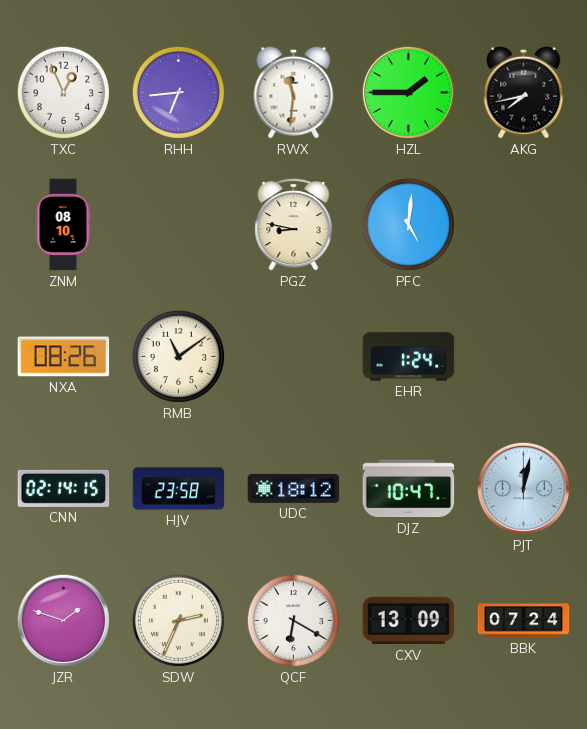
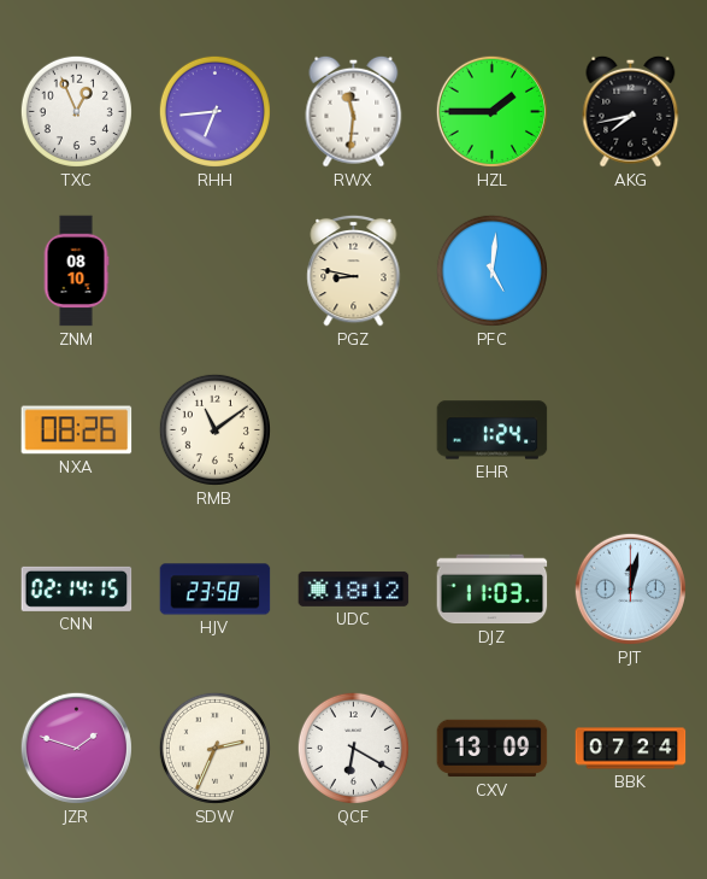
DJZ: 10:47 -> 11:03 (493, 590)
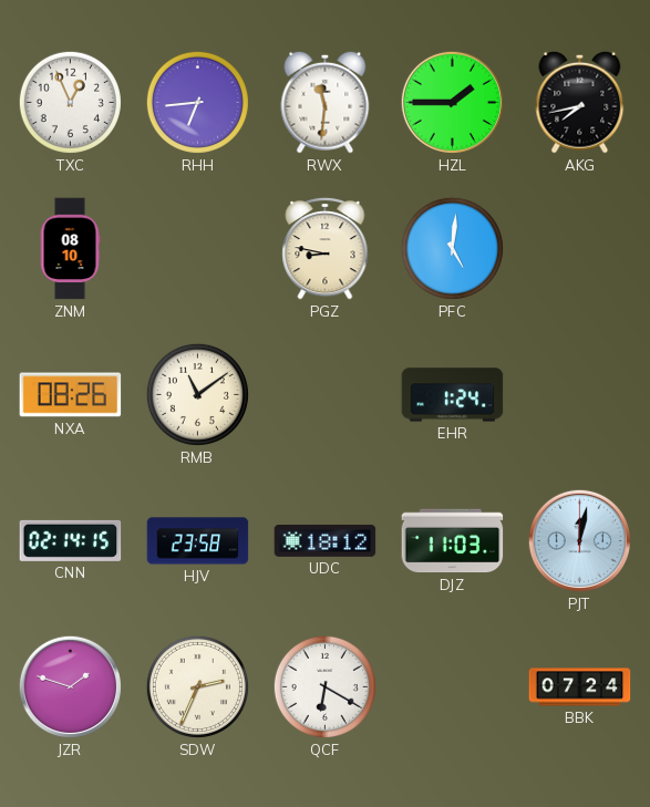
CXV: 13:09 -> none (493, 749)
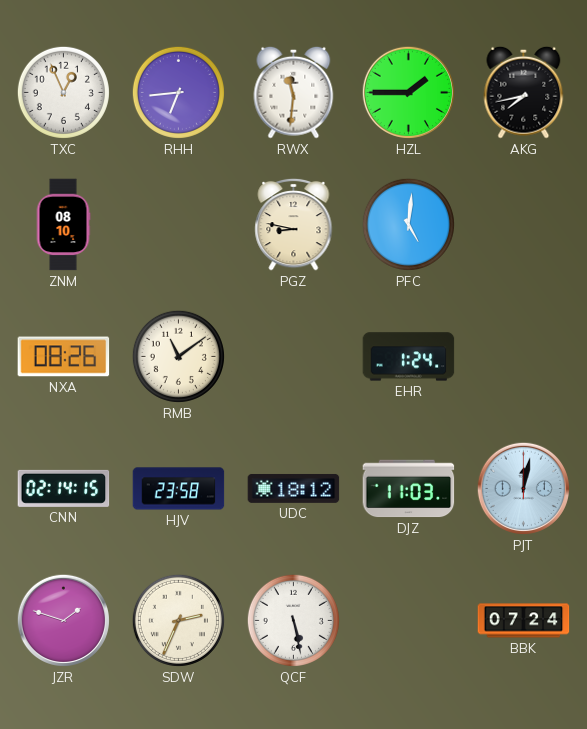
QCF: 6:20 -> 5:28 (293, 620)
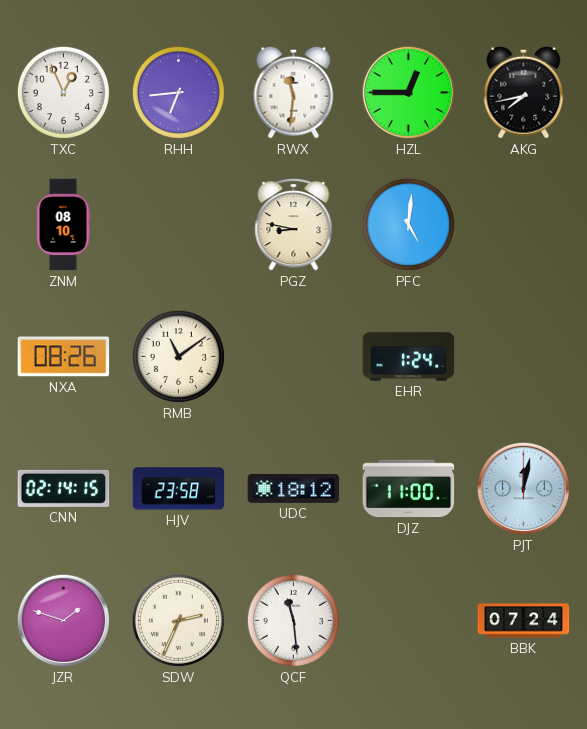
HZL: 1:45 -> 12:45 (408, 92)
DJZ: 11:03 -> 11:00 (409, 489)
QCF: 5:28 -> 11:29 (293, 620)
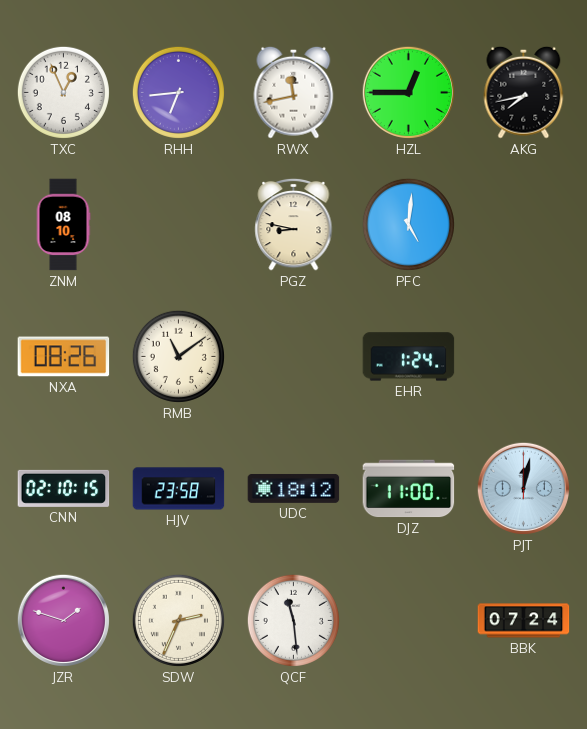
RWX: 11:31 -> 11:43 (294, 92)
CNN: 02:14 -> 02:10 (64, 488)
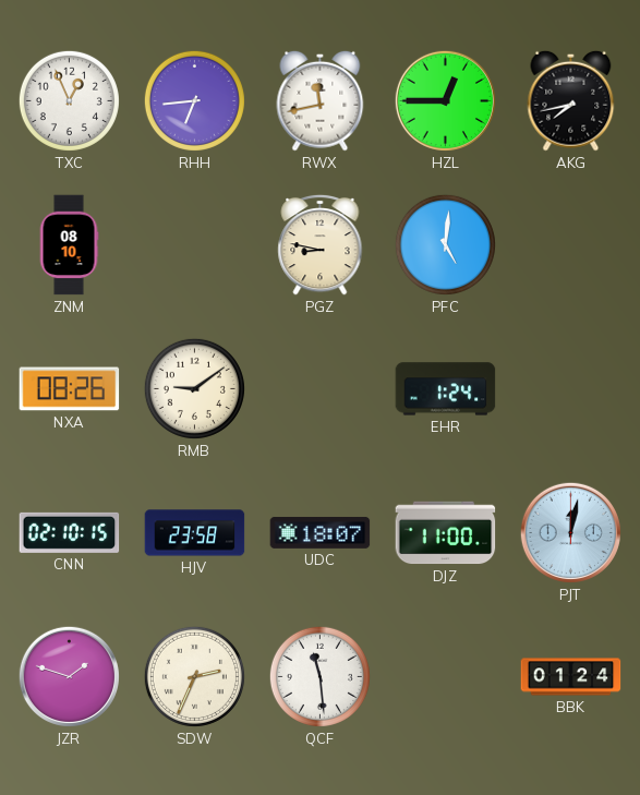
RMB: 11:09 -> 9:09 (194, 388)
UDC: 18:12 -> 18:07 (321, 532)
BBK: 07:24 -> 01:24 (571, 677)
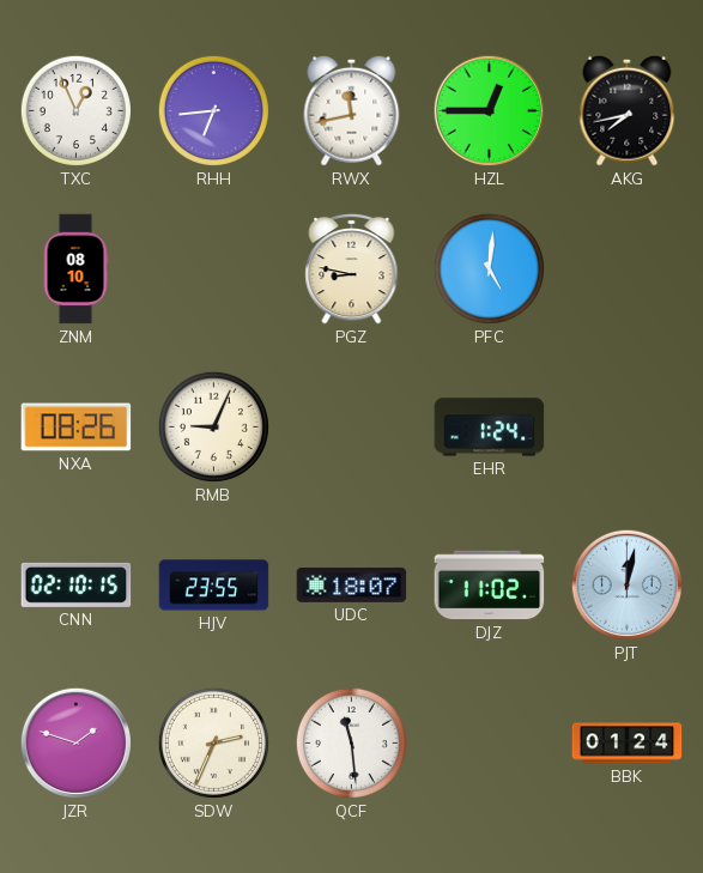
RMB: 9:09 -> 9:04 (213, 426)
HJV: 23:58 -> 23:55 (214, 586)
DJZ: 11:00 -> 11:02 (490, 586)
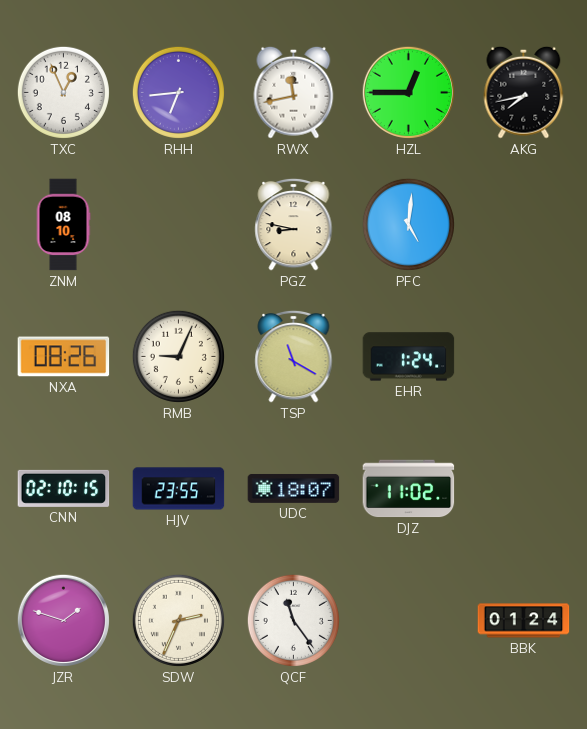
TSP: none -> 11:20 (294, 356)
PJT: 12:02 -> none (626, 584)
QCF: 11:29 -> 11:24 (293, 620)
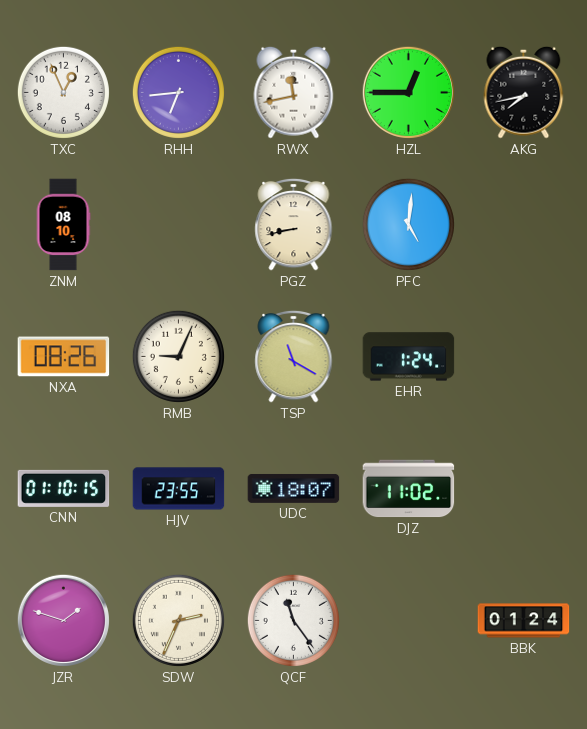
PGZ: 8:47 -> 8:43 (294, 224)
CNN: 02:10 -> 01:10 (64, 488)
